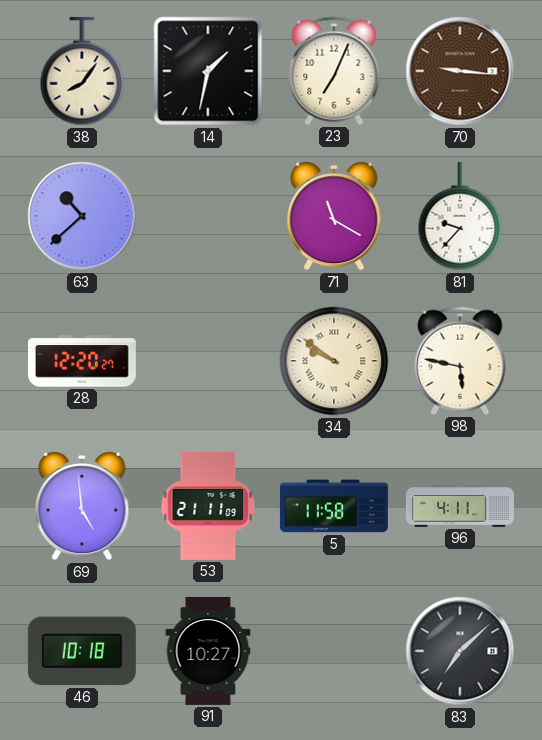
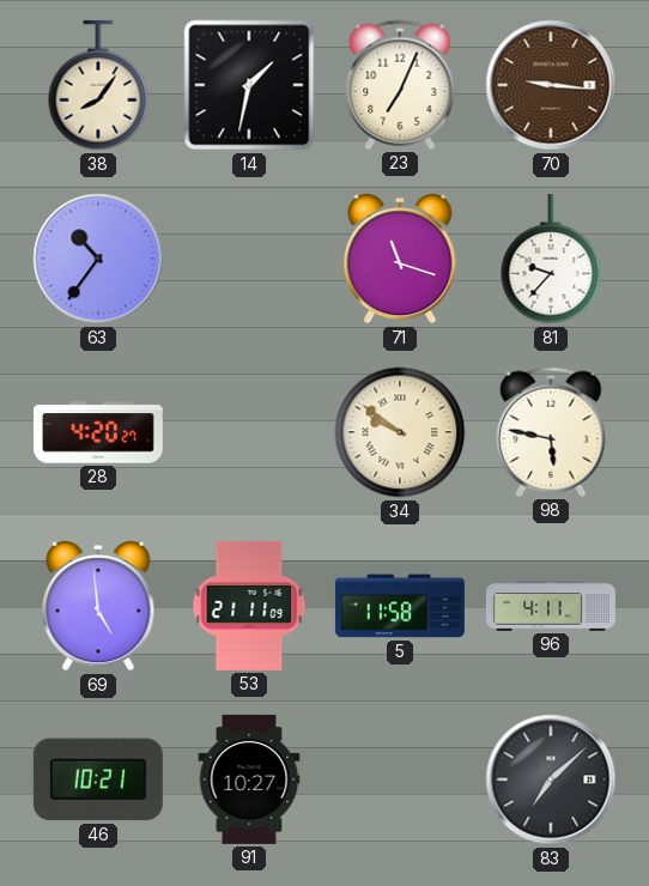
63: 10:38 -> 10:36 (98, 259)
71: 11:20 -> 11:18 (400, 259)
28: 12:20 -> 4:20 (98, 432)
46: 10:18 -> 10:21 (98, 779)
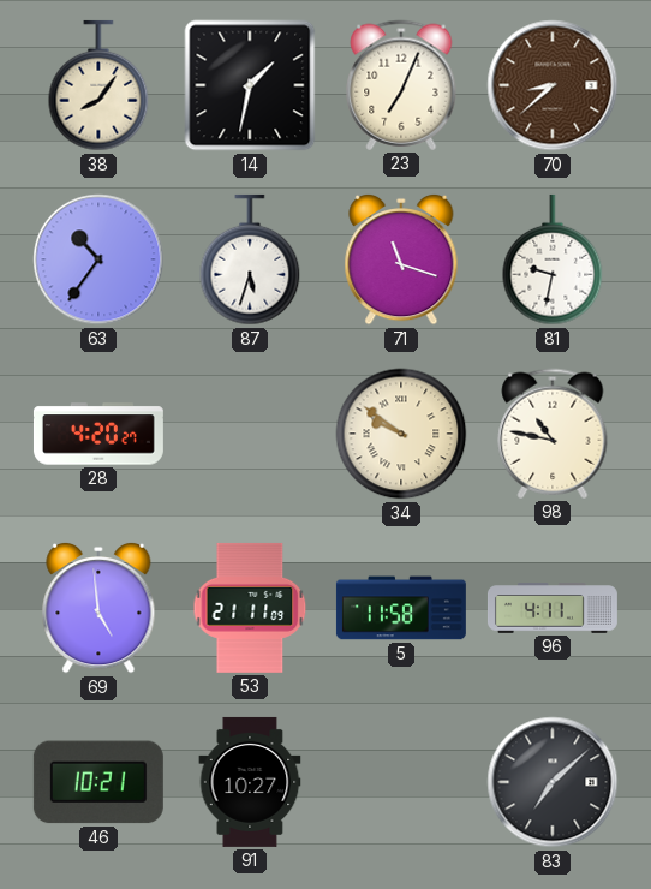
70: 9:16 -> 8:38 (553, 85)
87: none -> 5:33 (250, 259)
81: 9:37 -> 9:32 (553, 259)
98: 5:47 -> 10:47 (553, 434)
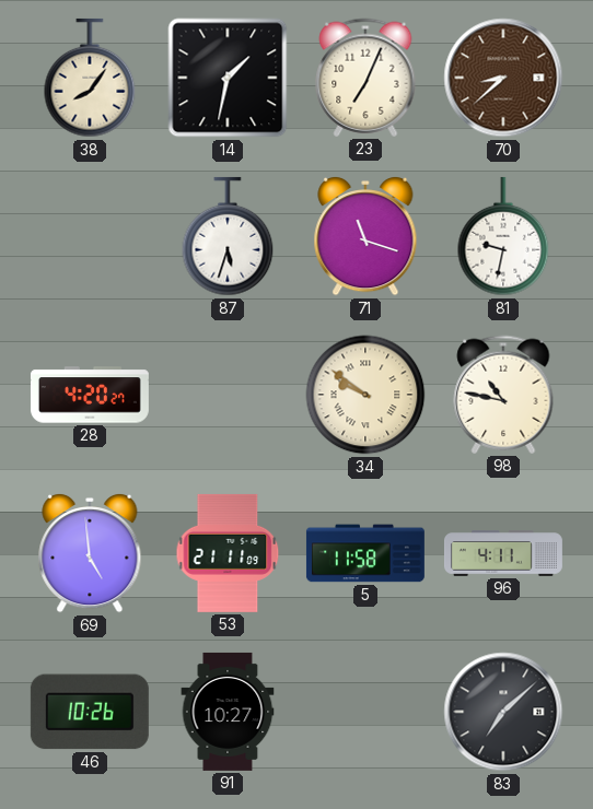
63: 10:36 -> none (98, 259)
46: 10:21 -> 10:26 (90, 712)
